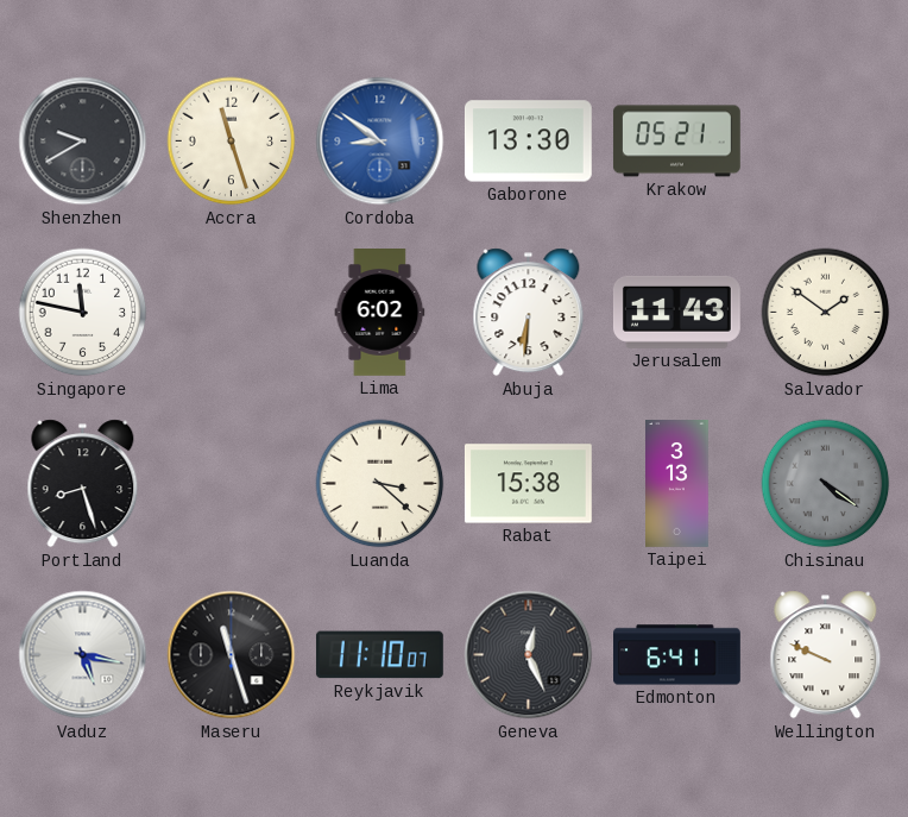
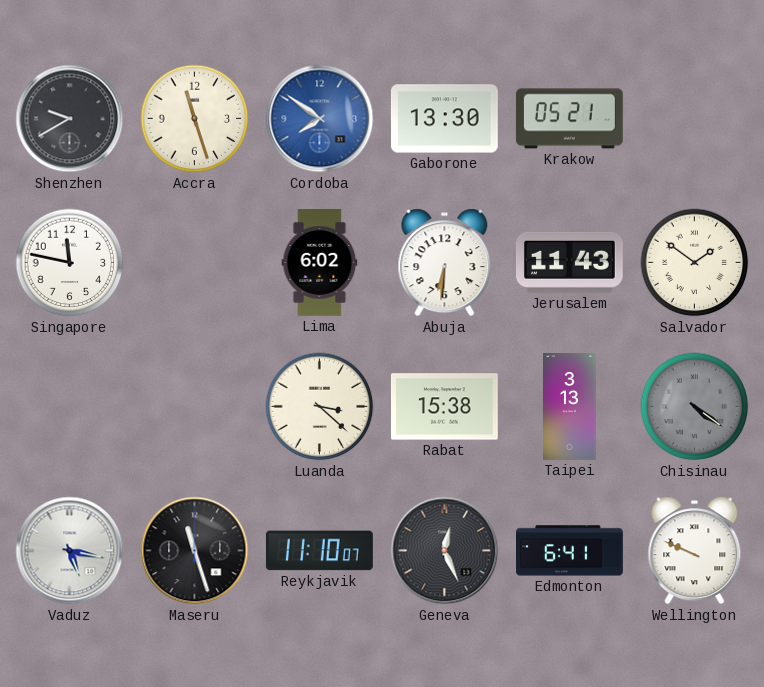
Cordoba: 8:51 -> 7:51 (320, 119)
Portland: 8:27 -> none (83, 484)
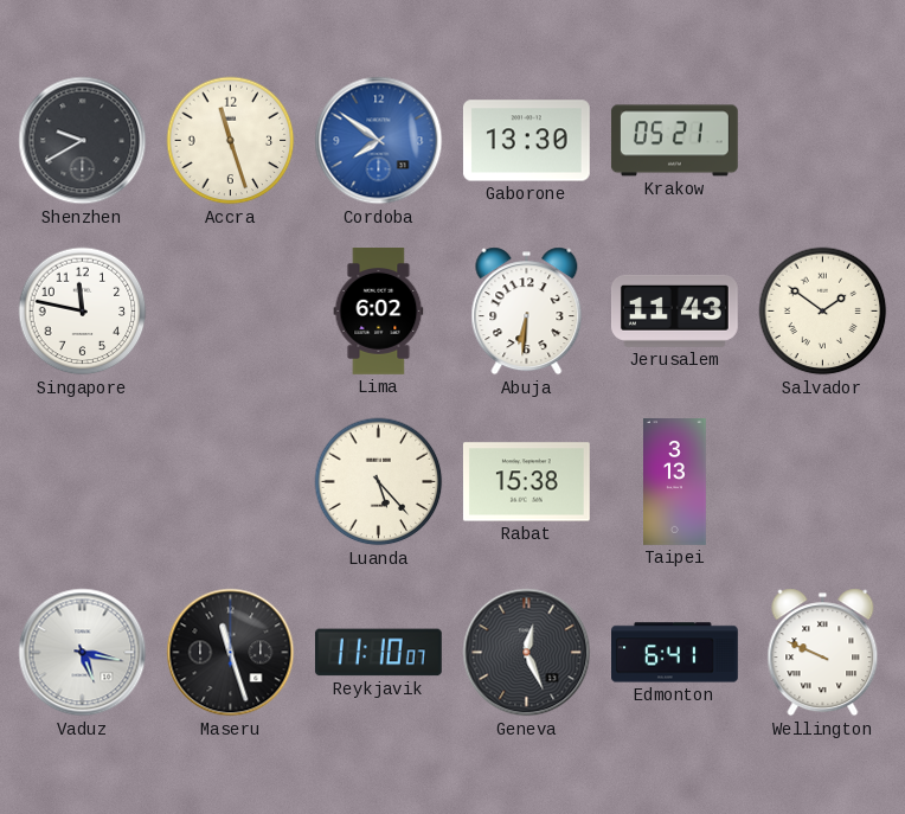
Luanda: 3:22 -> 5:23 (379, 482)
Chisinau: 4:21 -> none (695, 407)
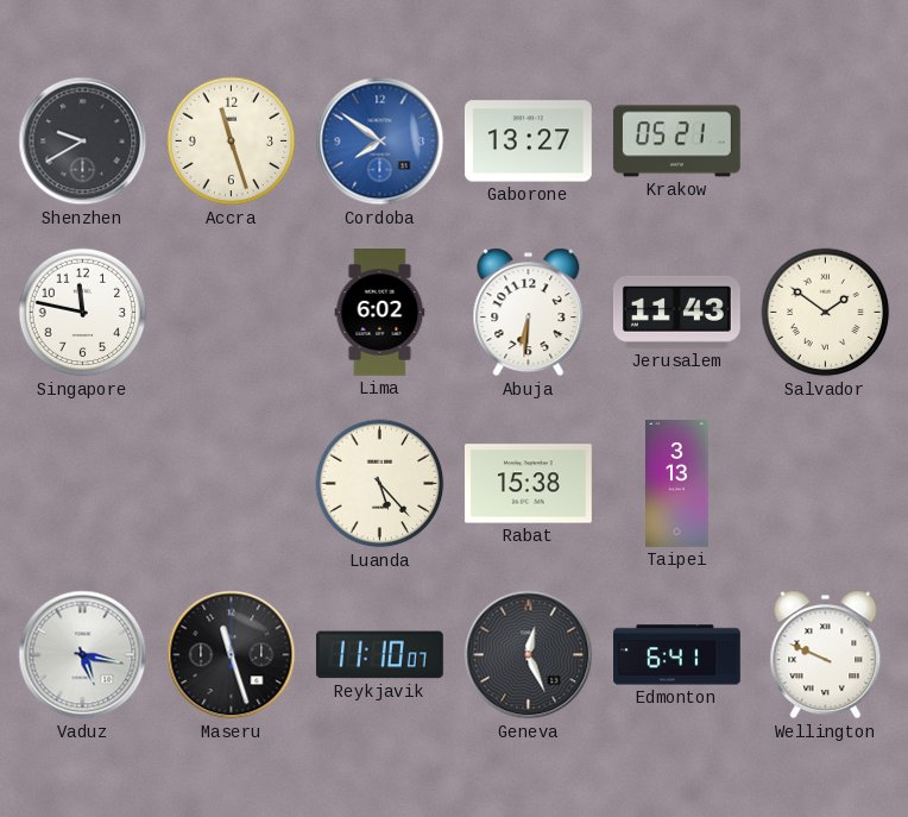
Gaborone: 13:30 -> 13:27 (528, 142)
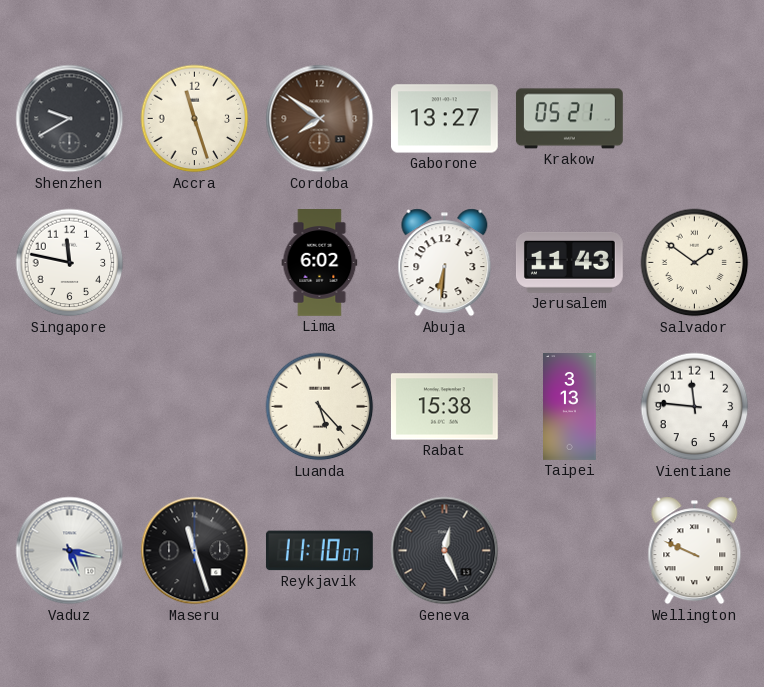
Cordoba dial: blue -> brown (320, 119)
Vientiane: none -> 11:46 (695, 407)
Edmonton: 6:41 -> none (677, 655)
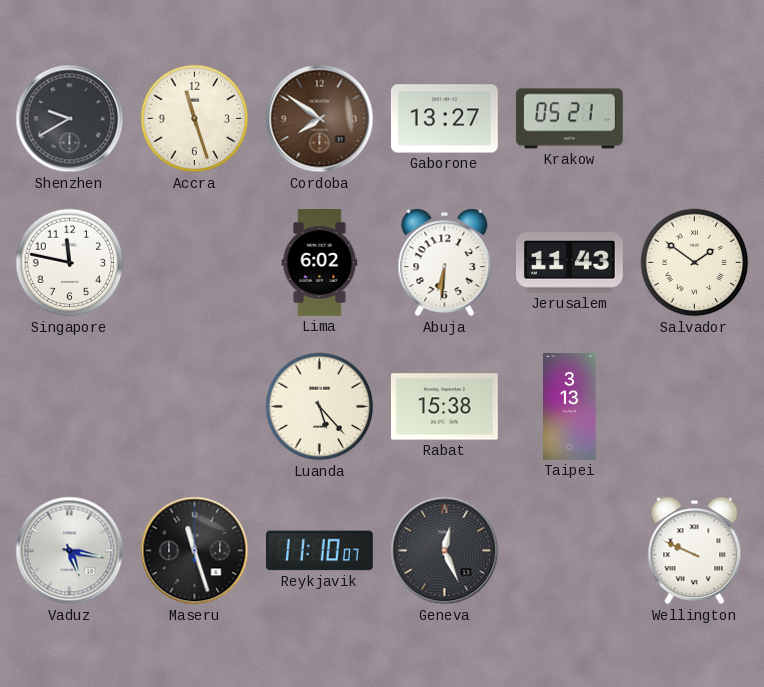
Vientiane: 11:46 -> none (695, 407)
